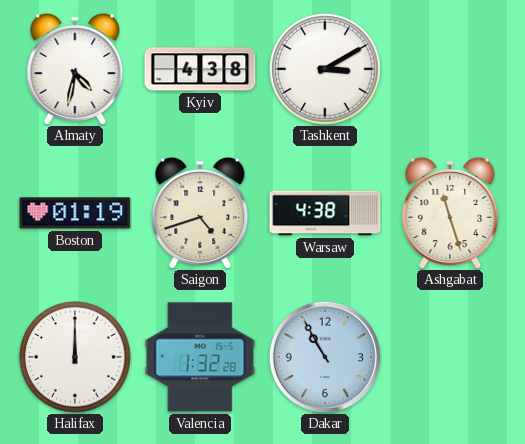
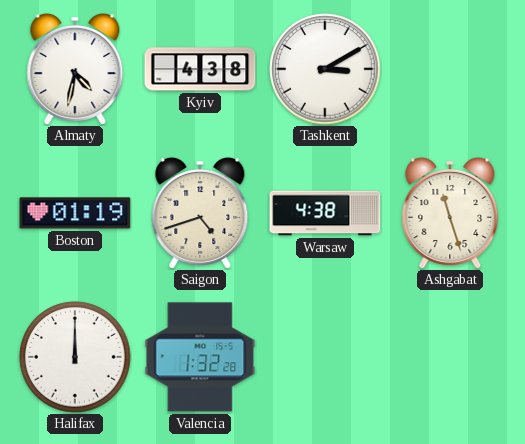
Dakar: 10:55 -> none (325, 357)
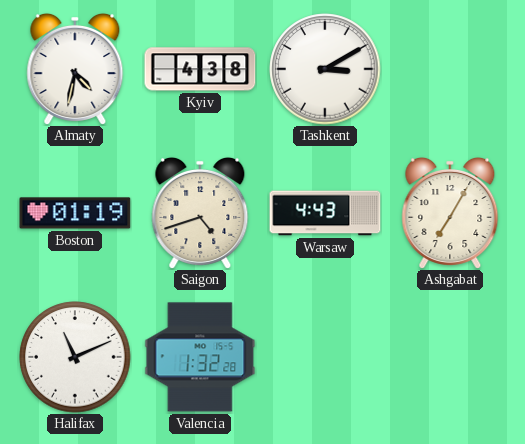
Warsaw: 4:38 -> 4:43 (325, 213)
Ashgabat: 11:27 -> 7:05 (450, 213)
Halifax: 12:00 -> 11:11 (75, 357)
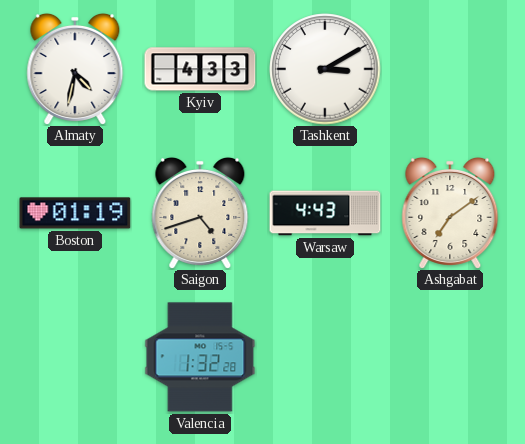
Kyiv: 4:38 -> 4:33 (200, 69)
Ashgabat: 7:05 -> 7:09 (450, 213)
Halifax: 11:11 -> none (75, 357)
